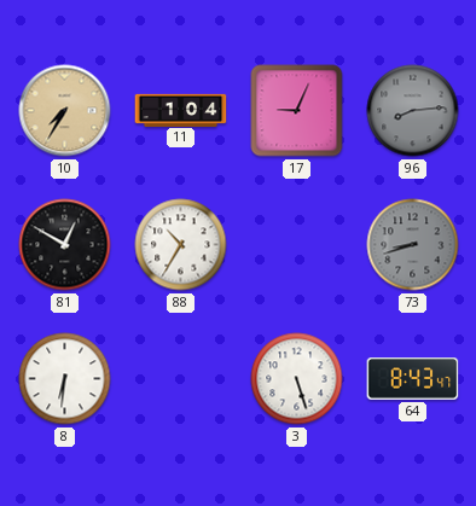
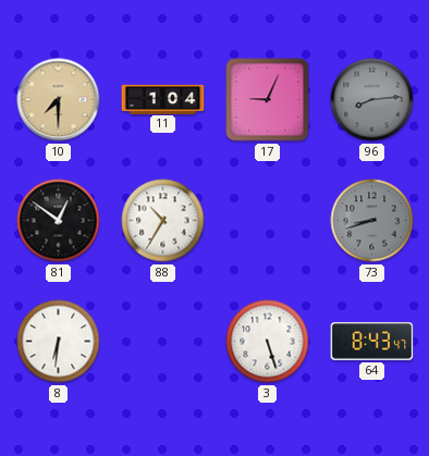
10: 7:35 -> 7:30 (59, 100)
81: 12:50 -> 12:51 (59, 221)
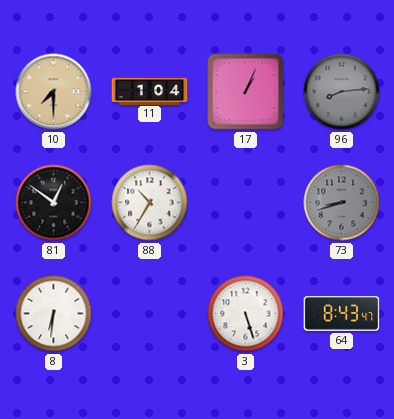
17: 9:04 -> 1:04 (246, 92)
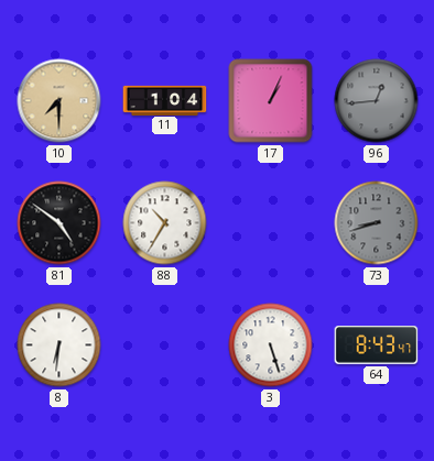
96: 8:14 -> 12:44 (377, 101)
81: 12:51 -> 4:51 (59, 223)
